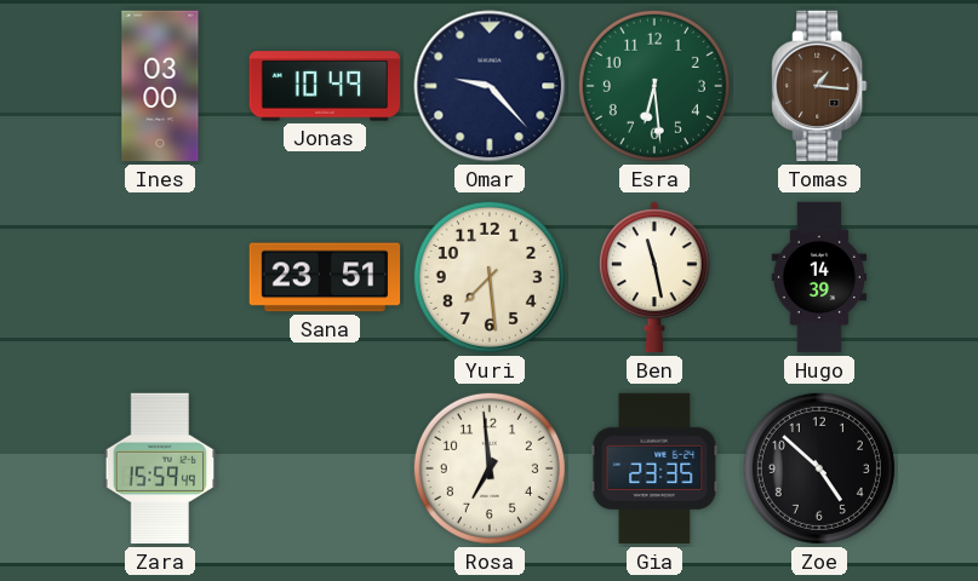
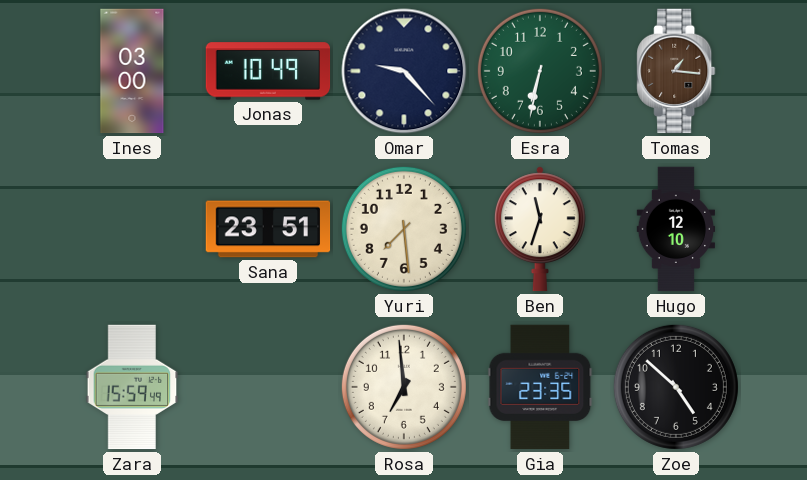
Esra: 6:29 -> 6:32 (540, 71)
Ben: 11:28 -> 11:33 (540, 229)
Hugo: 14:39 -> 12:10 (675, 229)
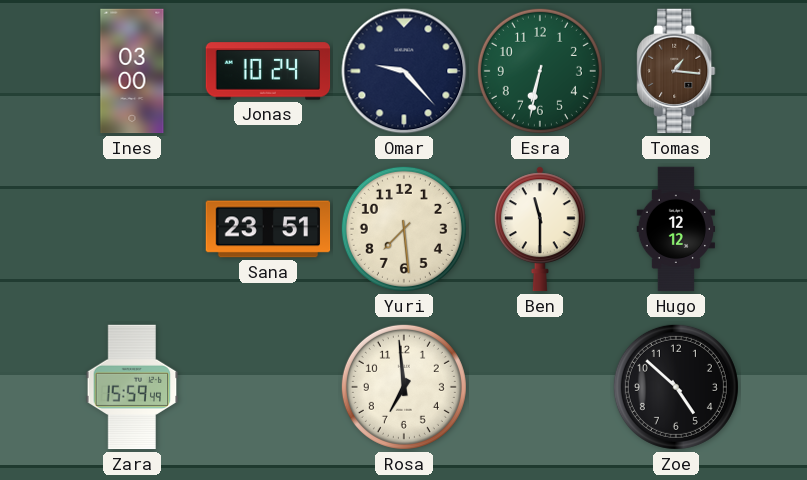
Jonas: 10:49 -> 10:24 (268, 71)
Ben: 11:33 -> 11:30 (540, 229)
Hugo: 12:10 -> 12:12 (675, 229)
Gia: 23:35 -> none (540, 387)
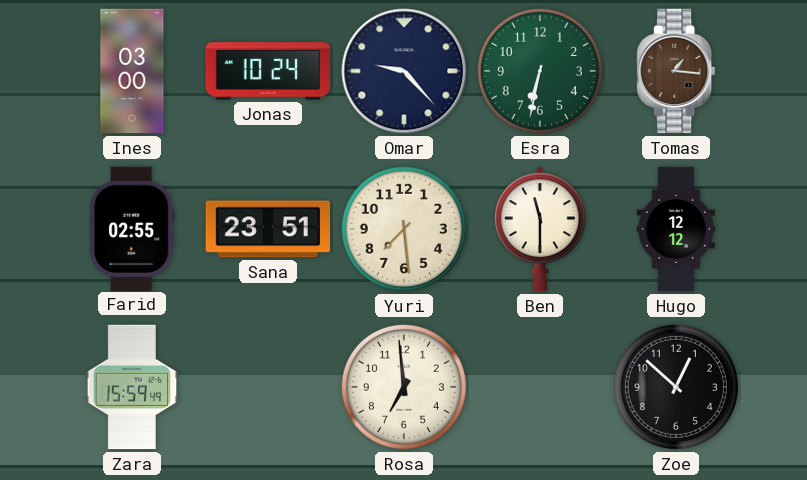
Farid: none -> 02:55 (132, 228)
Zoe: 4:52 -> 12:52 (676, 387)
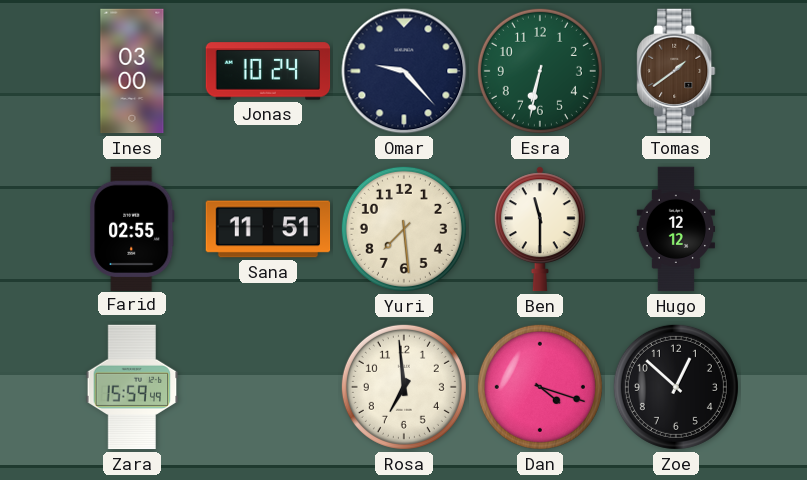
Tomas: 1:16 -> 1:39 (676, 71)
Sana: 23:51 -> 11:51 (268, 229)
Dan: none -> 4:18 (540, 387)
